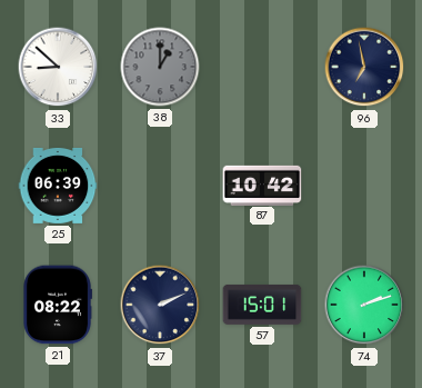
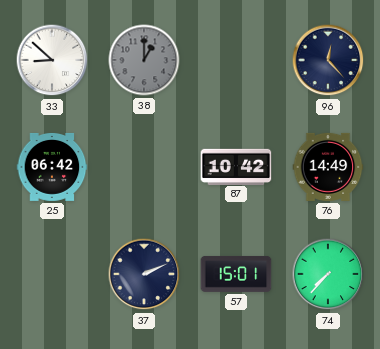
96: 6:58 -> 12:23 (328, 60)
25: 06:39 -> 06:42 (52, 167)
76: none -> 14:49 (328, 167)
21: 08:22 -> none (58, 305)
74: 2:12 -> 7:37 (328, 274)
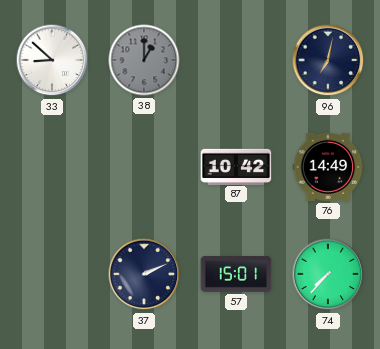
96: 12:23 -> 7:02 (328, 60)
25: 06:42 -> none (52, 167)
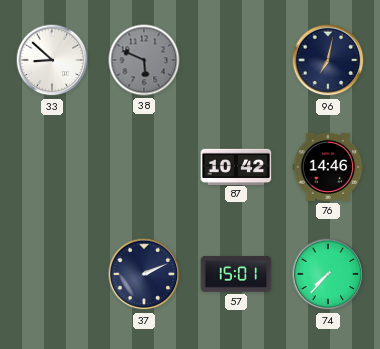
38: 1:00 -> 5:49 (144, 60)
76: 14:49 -> 14:46 (328, 167)
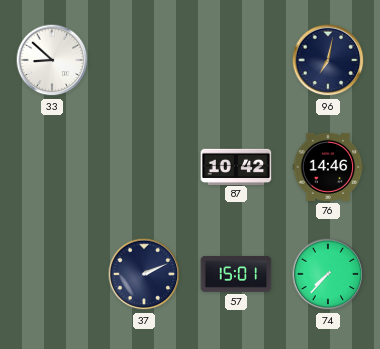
38: 5:49 -> none (144, 60)
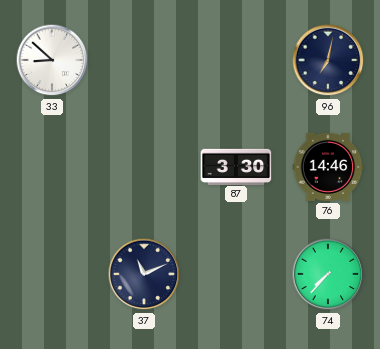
87: 10:42 -> 3:30 (236, 166)
37: 2:11 -> 11:11 (144, 274)
57: 15:01 -> none (236, 274)
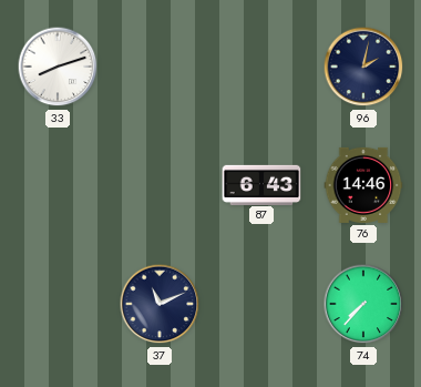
33: 8:52 -> 8:12 (58, 67)
96: 7:02 -> 2:02 (363, 67)
87: 3:30 -> 6:43 (261, 184)
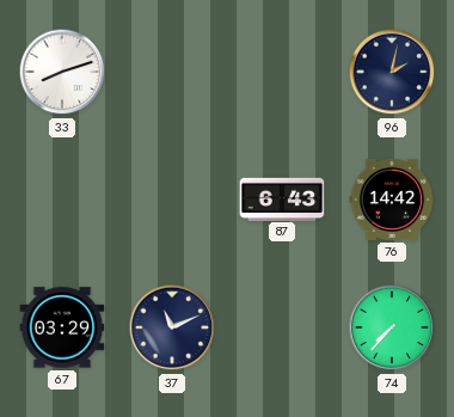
76: 14:46 -> 14:42 (392, 200)
67: none -> 03:29 (62, 327)
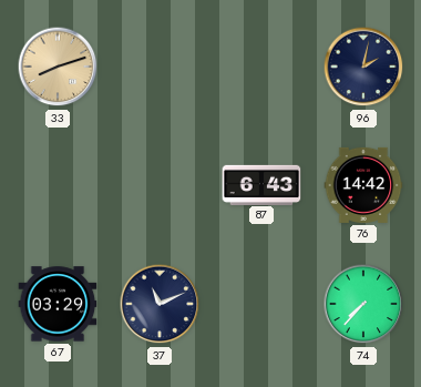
33 dial: white -> champagne (58, 67)
